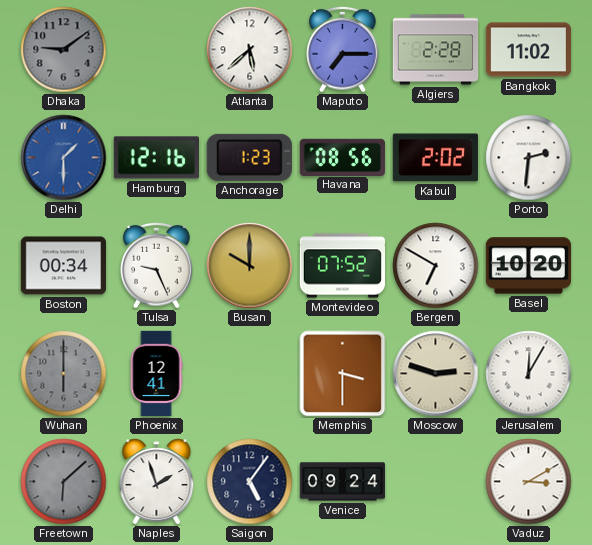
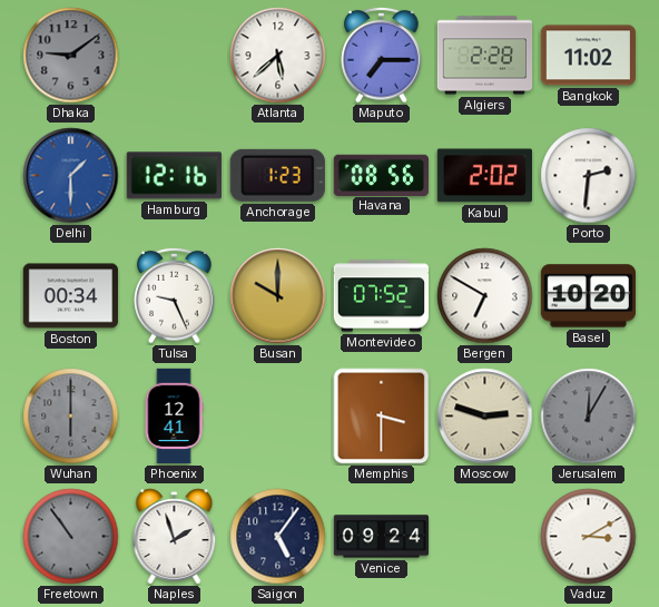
Jerusalem dial: white -> grey (589, 417)
Freetown: 6:08 -> 10:54 (71, 537)
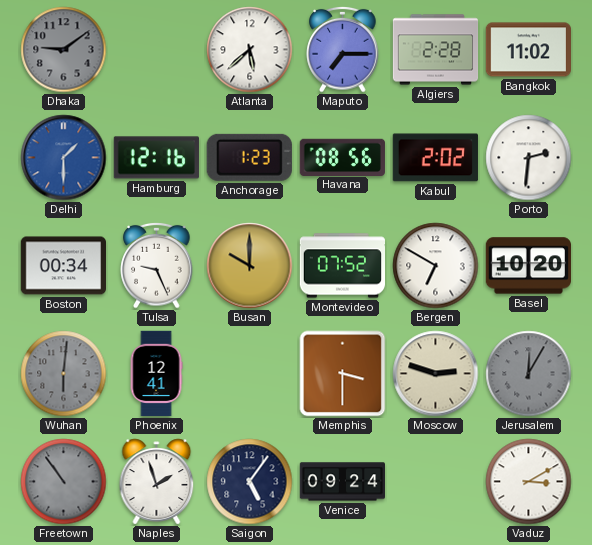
Wuhan: 6:00 -> 6:01 (64, 374)
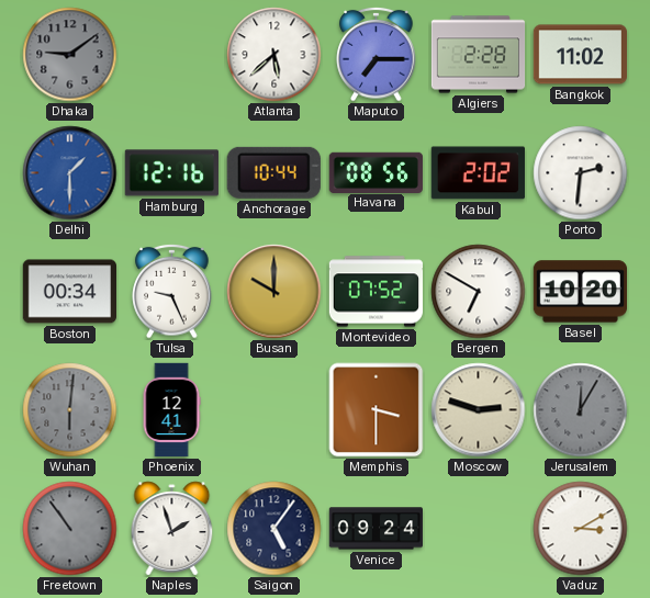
Anchorage: 1:23 -> 10:44 (273, 172)
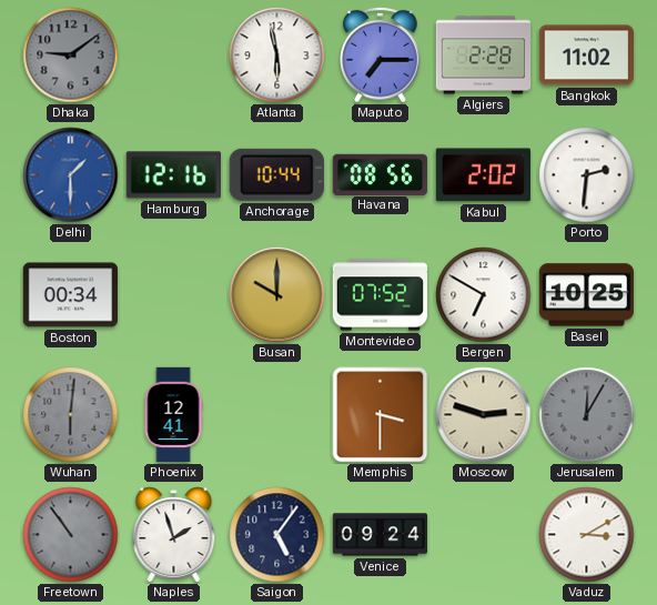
Atlanta: 5:38 -> 5:58 (277, 56)
Tulsa: 9:26 -> none (172, 291)
Basel: 10:20 -> 10:25 (586, 295)
